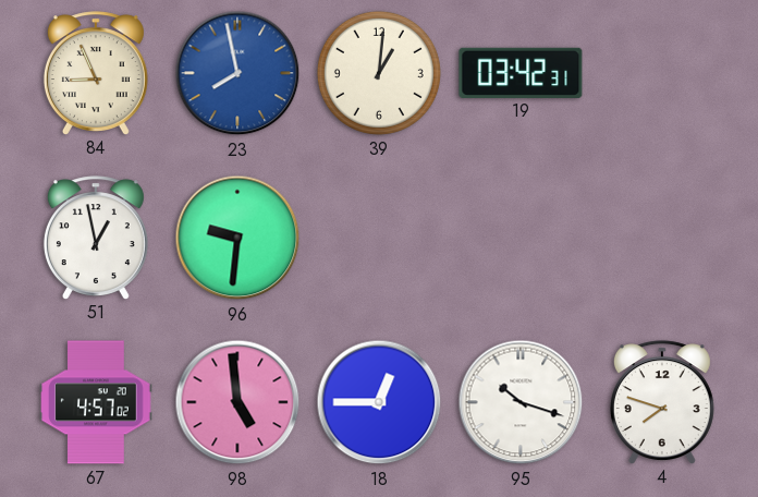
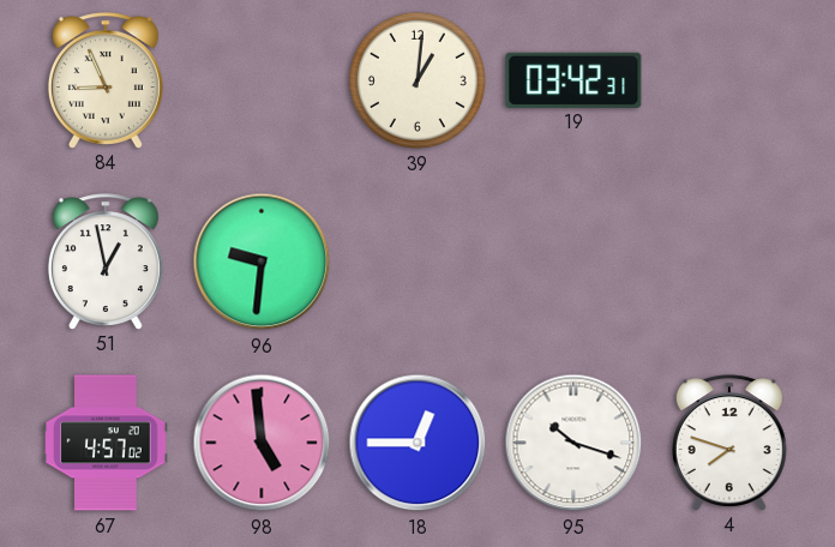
23: 7:58 -> none (237, 73)
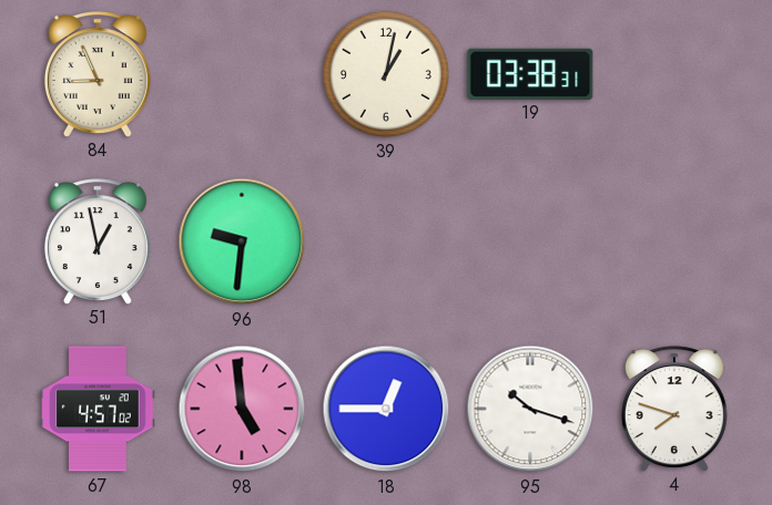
39: 1:01 -> 1:02 (386, 74)
19: 03:42 -> 03:38 (530, 73)
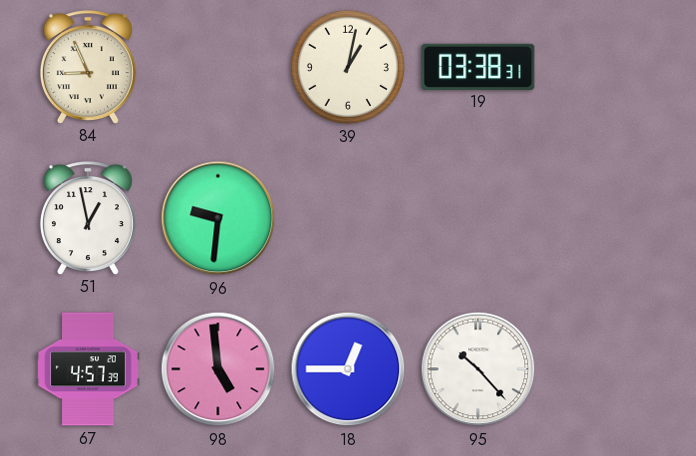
67: 4:57:02 -> 4:57:39 (88, 369)
95: 10:18 -> 10:23 (478, 369)
4: 7:48 -> none (674, 409)
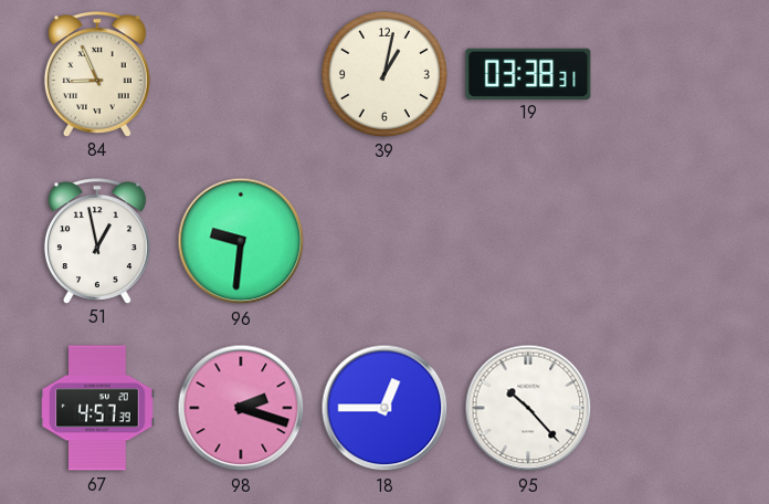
98: 4:59 -> 2:18 (241, 408)
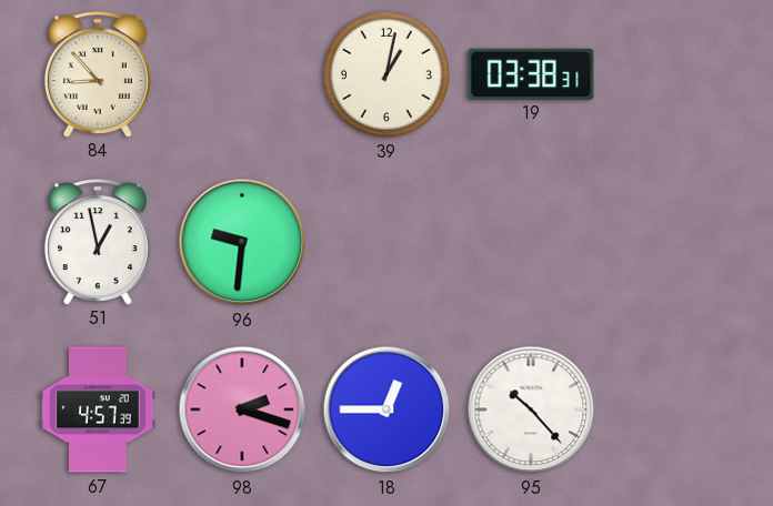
84: 8:56 -> 8:53 (98, 74)
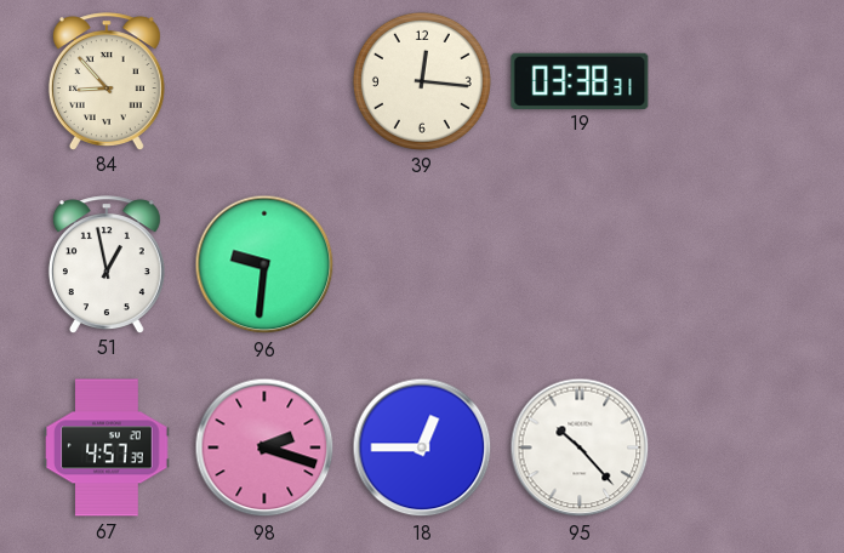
39: 1:02 -> 12:16 (422, 81)
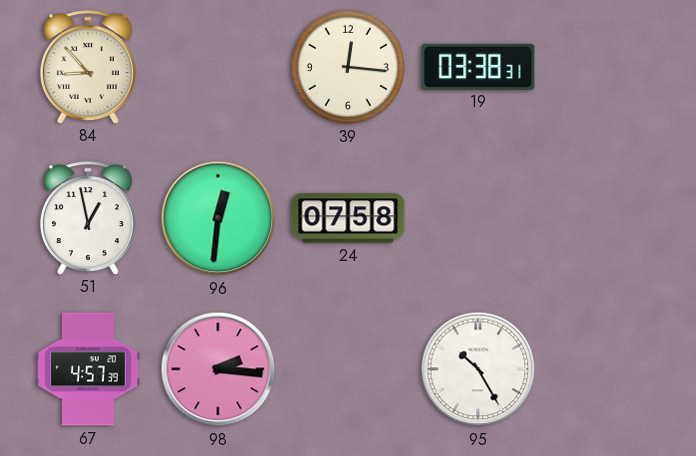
96: 9:31 -> 12:31 (218, 218)
24: none -> 07:58 (348, 218)
98: 2:18 -> 2:16 (218, 369)
18: 12:45 -> none (422, 447)
95: 10:23 -> 10:25 (478, 369)
